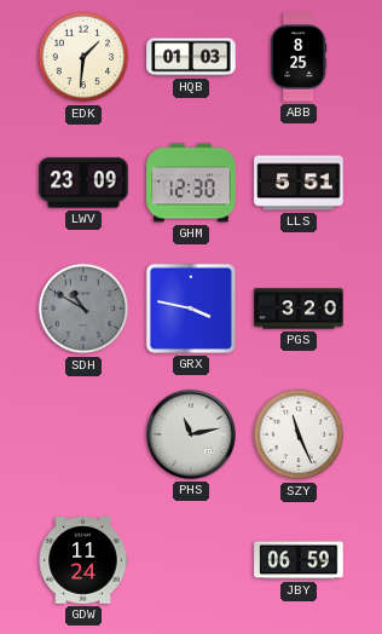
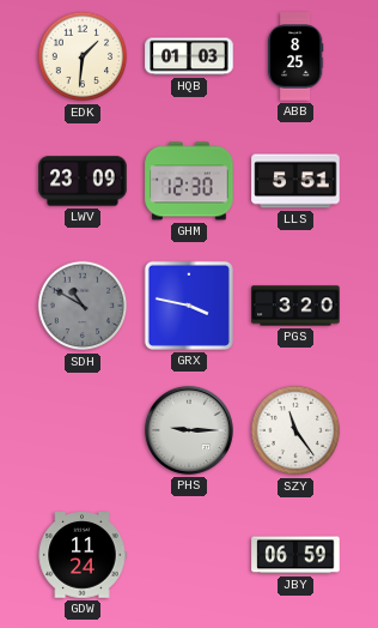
PHS: 11:13 -> 9:15 (189, 430)
SZY: 11:26 -> 11:24 (295, 430)
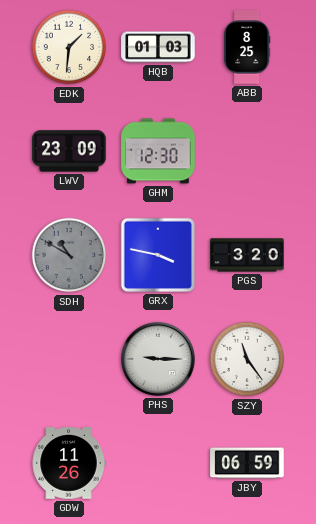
LLS: 5:51 -> none (295, 181)
GDW: 11:24 -> 11:26 (69, 463)
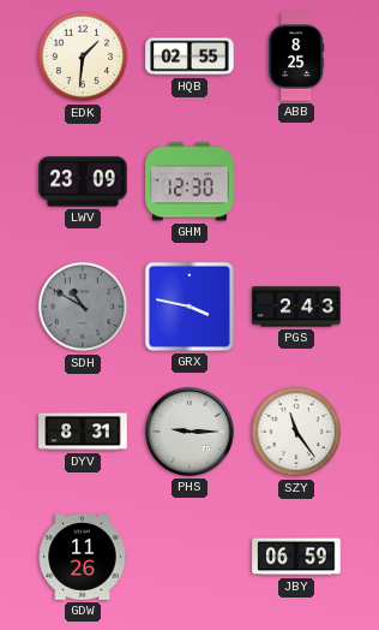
HQB: 01:03 -> 02:55 (189, 57)
PGS: 3:20 -> 2:43 (296, 307)
DYV: none -> 8:31 (83, 432)
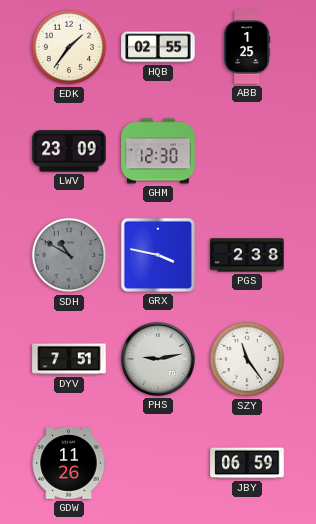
EDK: 1:31 -> 1:36 (69, 47)
ABB: 8:25 -> 1:25 (247, 47)
PGS: 2:43 -> 2:38 (247, 255)
DYV: 8:31 -> 7:51 (69, 359)
PHS: 9:15 -> 9:13 (158, 359)
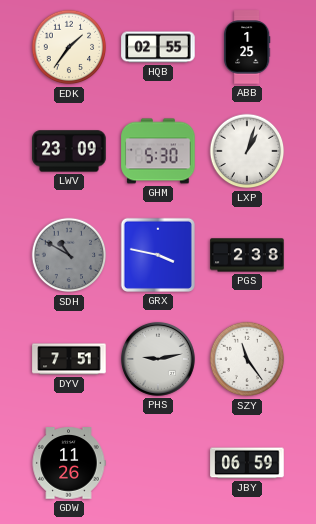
GHM: 12:30 -> 5:30 (158, 151)
LXP: none -> 1:03 (247, 151)
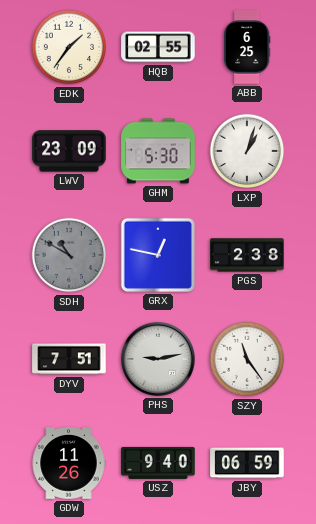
ABB: 1:25 -> 6:25 (247, 47)
GRX: 3:47 -> 12:47 (158, 255)
USZ: none -> 9:40 (158, 463)
